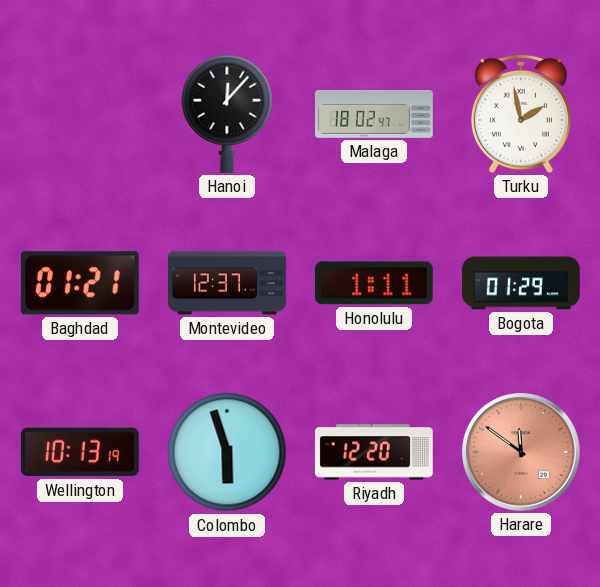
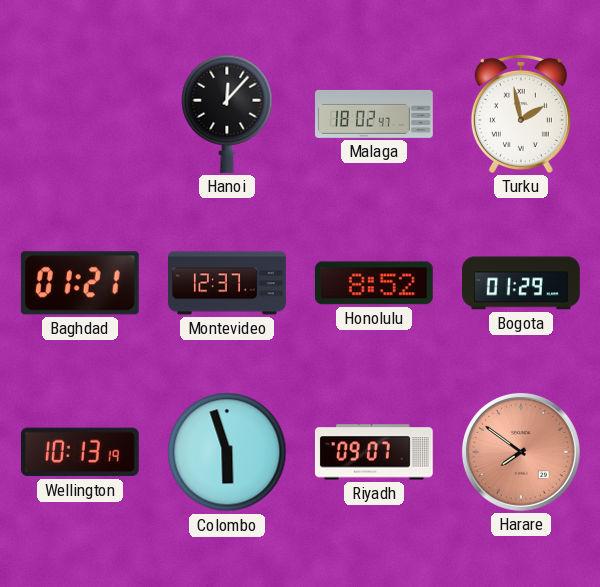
Honolulu: 1:11 -> 8:52 (374, 283)
Riyadh: 12:20 -> 09:07 (374, 452)
Harare: 11:51 -> 7:51 (521, 452)
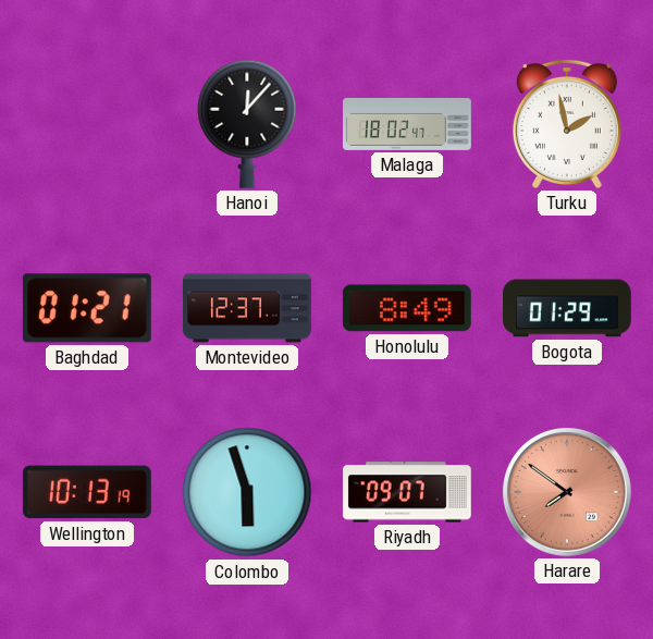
Honolulu: 8:52 -> 8:49 (407, 308)
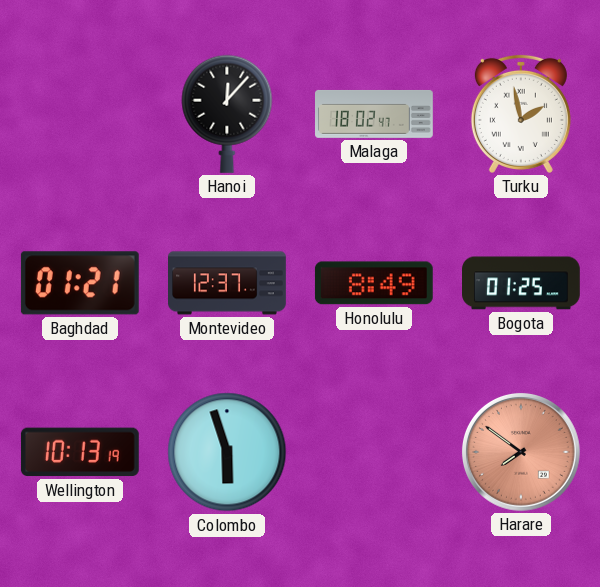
Bogota: 01:29 -> 01:25 (522, 283)
Riyadh: 09:07 -> none (407, 492)
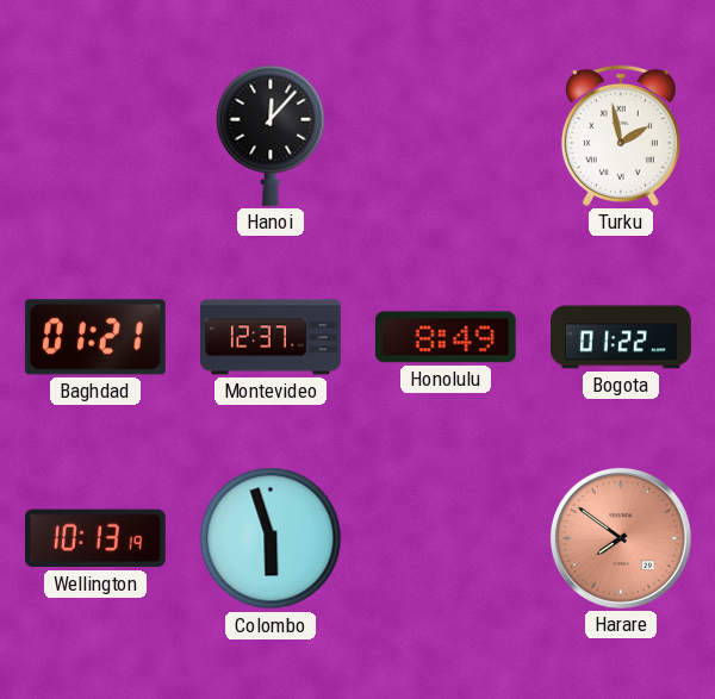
Malaga: 18:02 -> none (374, 114)
Bogota: 01:25 -> 01:22 (622, 337)
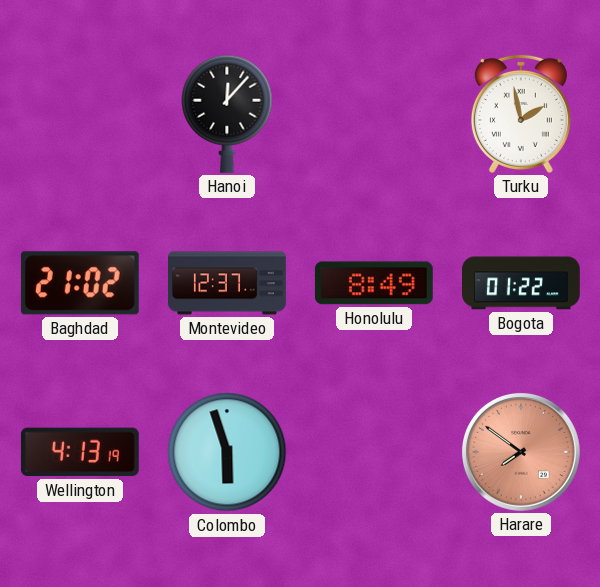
Baghdad: 01:21 -> 21:02 (80, 283)
Wellington: 10:13 -> 4:13 (80, 452)
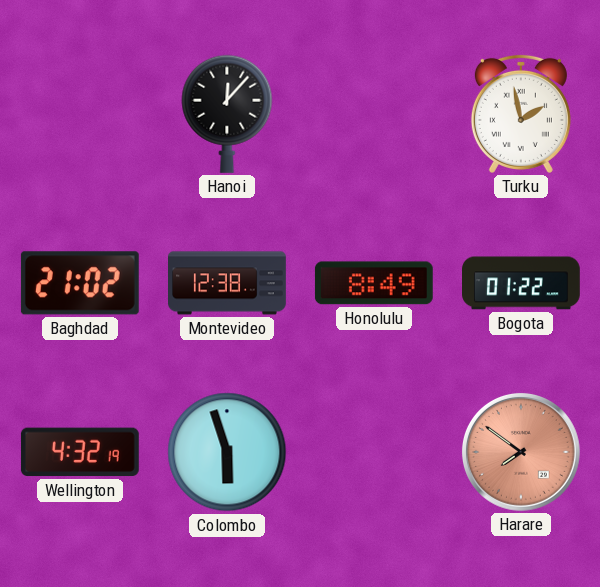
Montevideo: 12:37 -> 12:38 (227, 283)
Wellington: 4:13 -> 4:32 (80, 452)
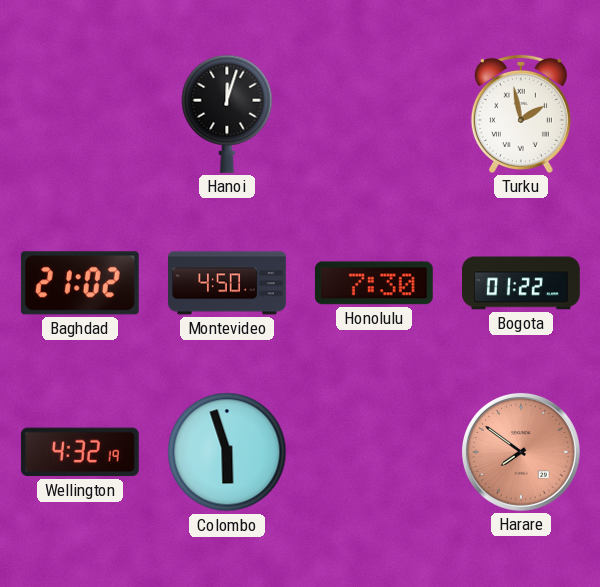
Hanoi: 12:07 -> 12:03 (227, 114)
Montevideo: 12:38 -> 4:50 (227, 283)
Honolulu: 8:49 -> 7:30 (374, 283)
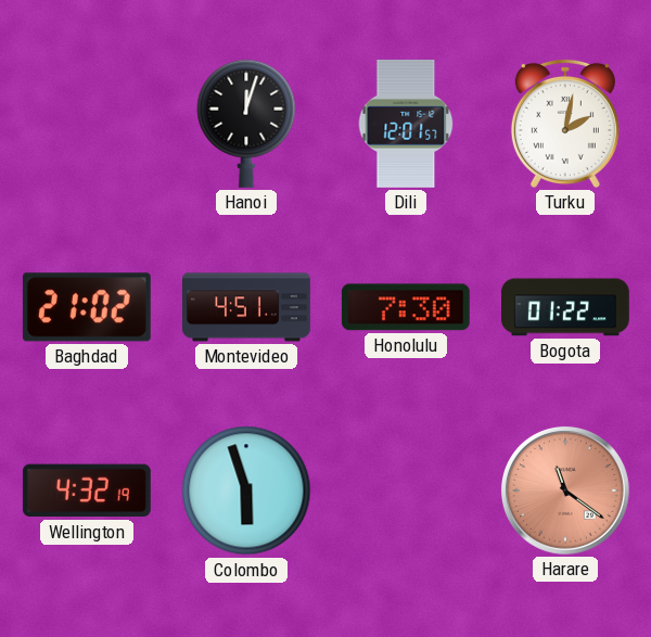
Dili: none -> 12:01 (406, 124)
Turku: 1:58 -> 2:02 (565, 124)
Montevideo: 4:50 -> 4:51 (246, 307)
Harare: 7:51 -> 11:21 (565, 491)
